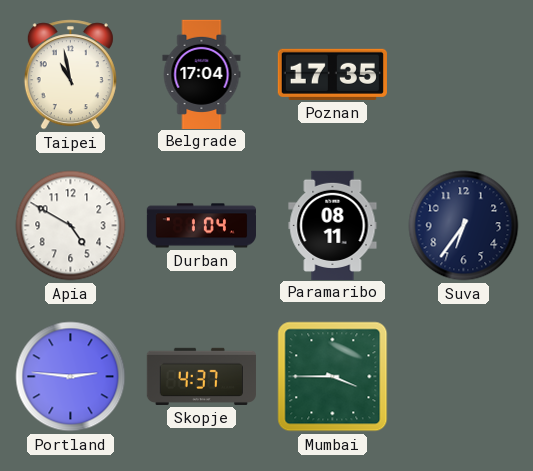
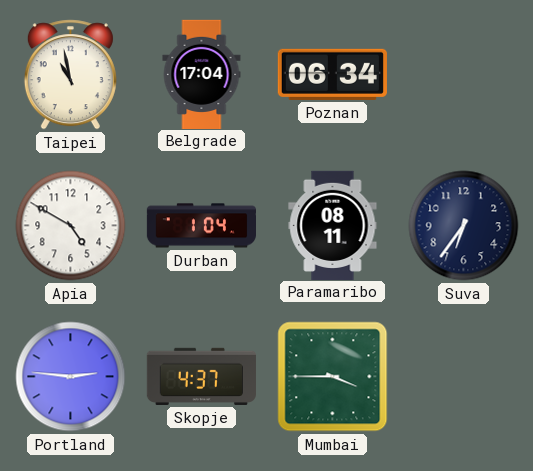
Poznan: 17:35 -> 06:34 (332, 74)
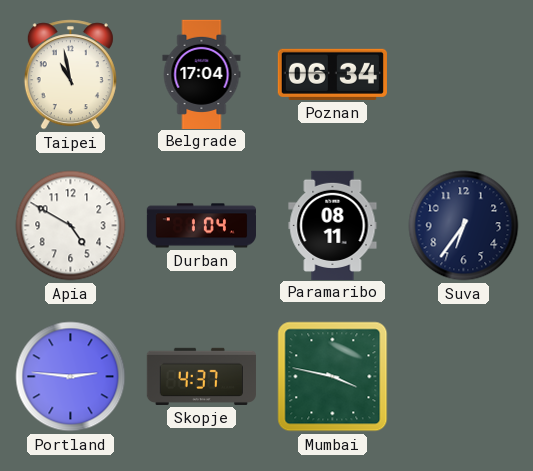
Mumbai: 3:45 -> 3:47 (333, 377)
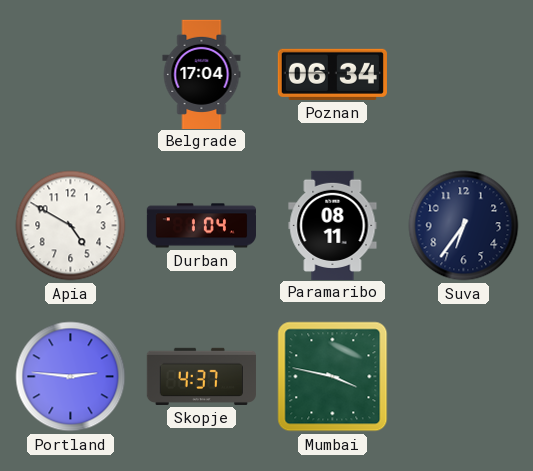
Taipei: 10:58 -> none (70, 75)
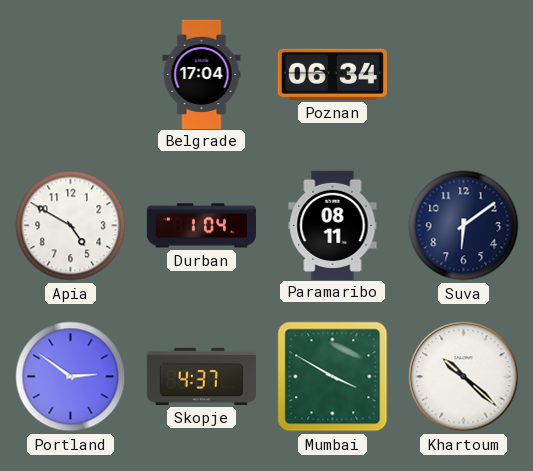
Suva: 6:36 -> 6:09 (464, 226)
Portland: 2:46 -> 2:51 (71, 377)
Mumbai: 3:47 -> 3:50 (333, 377)
Khartoum: none -> 10:22 (464, 377)
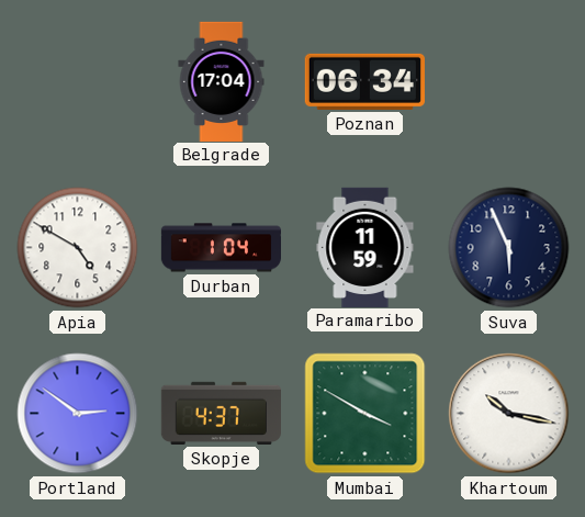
Paramaribo: 08:11 -> 11:59 (365, 247)
Suva: 6:09 -> 5:56 (509, 248)
Khartoum: 10:22 -> 10:17 (509, 414)
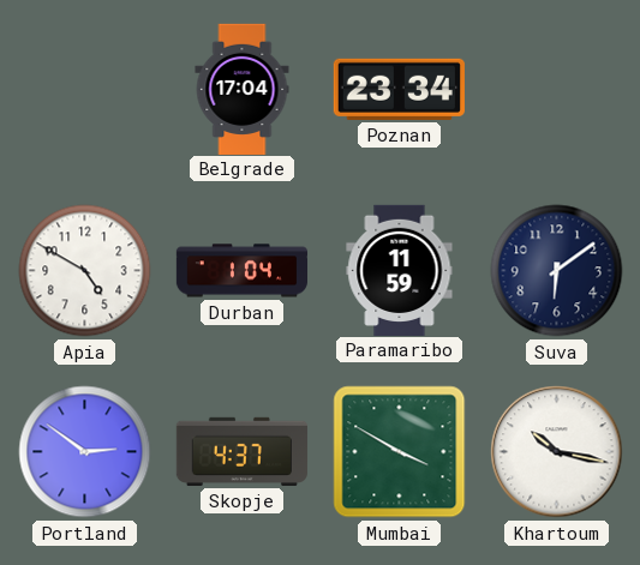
Poznan: 06:34 -> 23:34 (399, 89)
Suva: 5:56 -> 6:09 (557, 271)
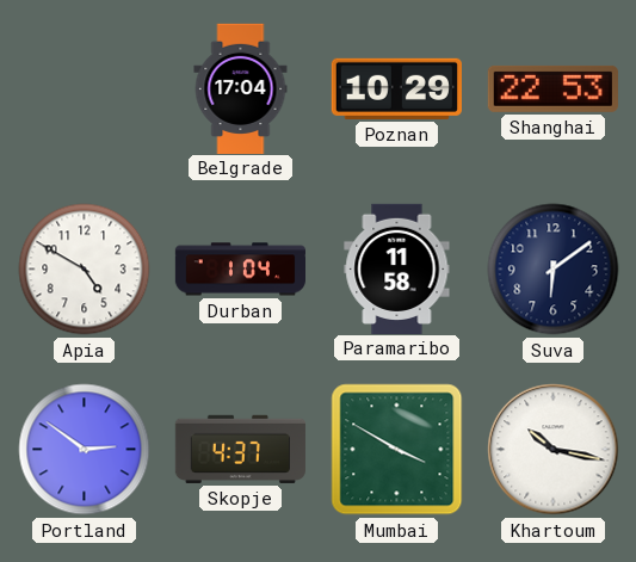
Poznan: 23:34 -> 10:29 (396, 88)
Shanghai: none -> 22:53 (552, 88)
Paramaribo: 11:59 -> 11:58 (397, 268)
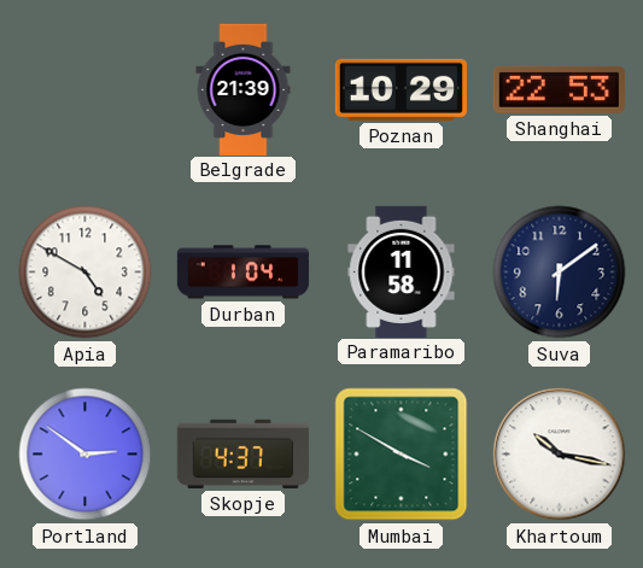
Belgrade: 17:04 -> 21:39 (244, 89)
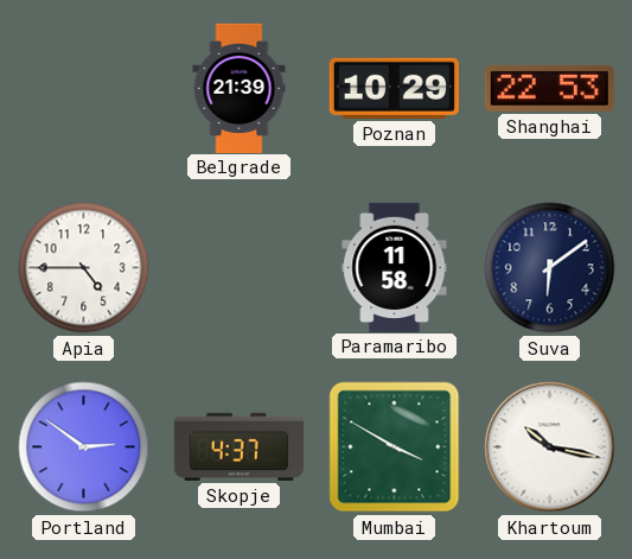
Apia: 4:50 -> 4:45 (84, 268)
Durban: 1:04 -> none (242, 273)
